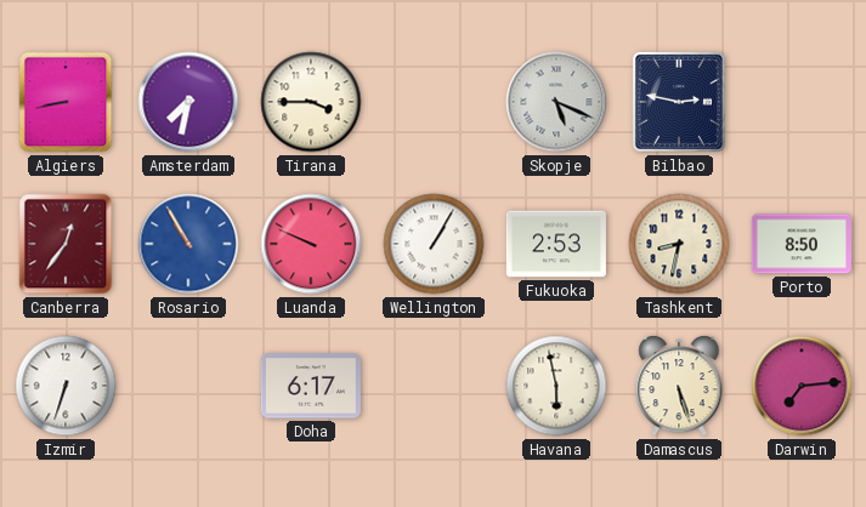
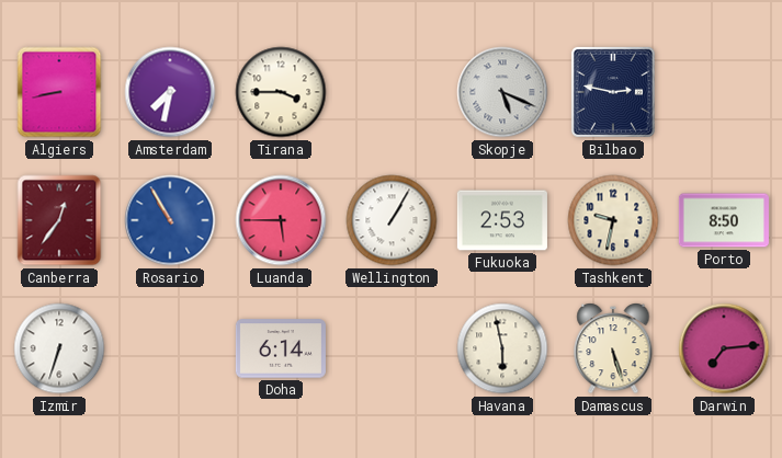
Luanda: 9:49 -> 5:45 (281, 220)
Tashkent: 8:32 -> 9:32 (613, 220)
Doha: 6:17 -> 6:14 (281, 348)
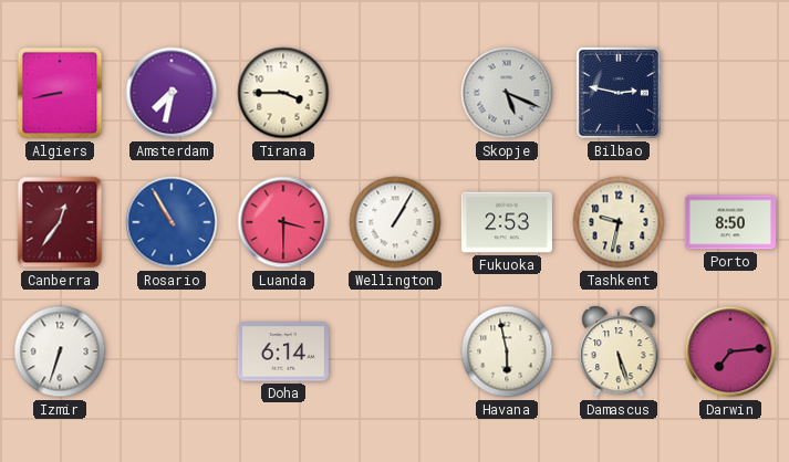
Luanda: 5:45 -> 3:30 (283, 222)
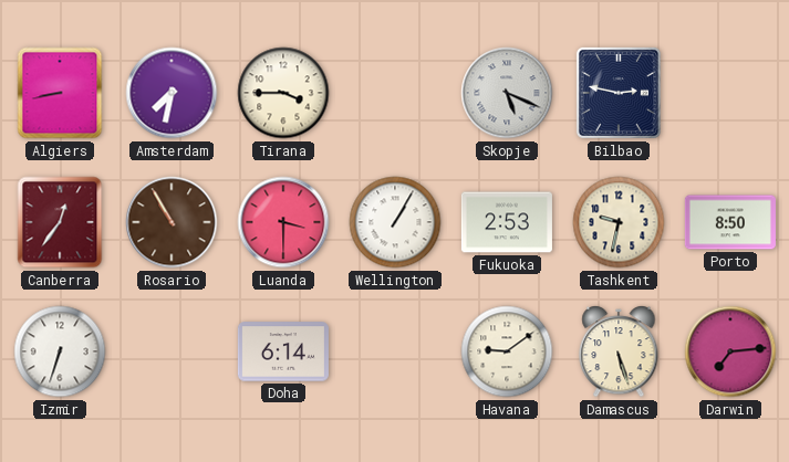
Rosario dial: blue -> brown (172, 222)
Havana: 5:58 -> 9:09 (507, 351)
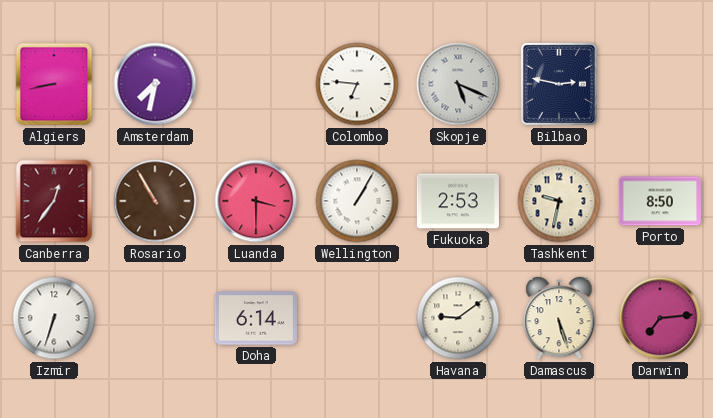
Tirana: 3:45 -> none (283, 93)
Colombo: none -> 6:46 (357, 84)
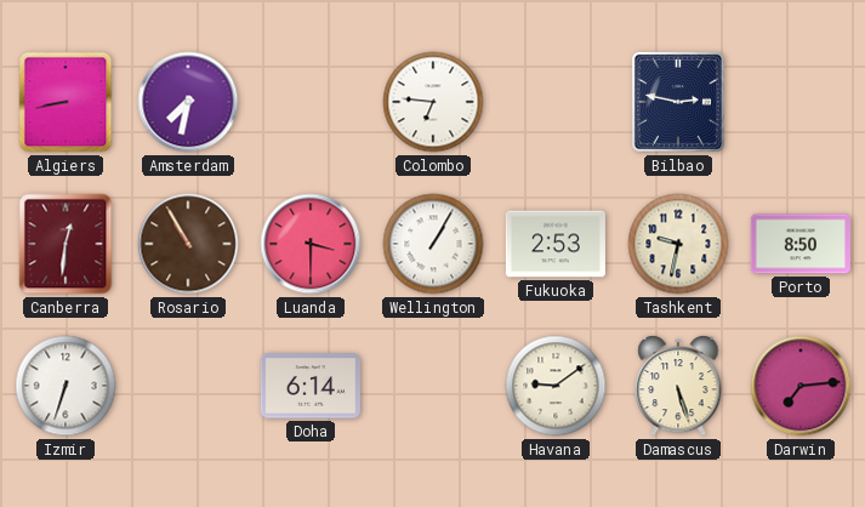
Skopje: 5:19 -> none (458, 84)
Canberra: 12:36 -> 12:31 (66, 244)
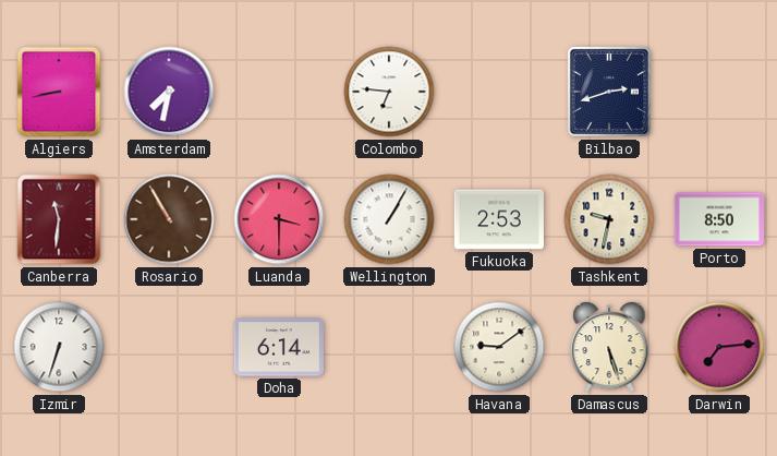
Bilbao: 2:47 -> 2:42 (609, 92)
Canberra: 12:31 -> 11:31 (59, 219)
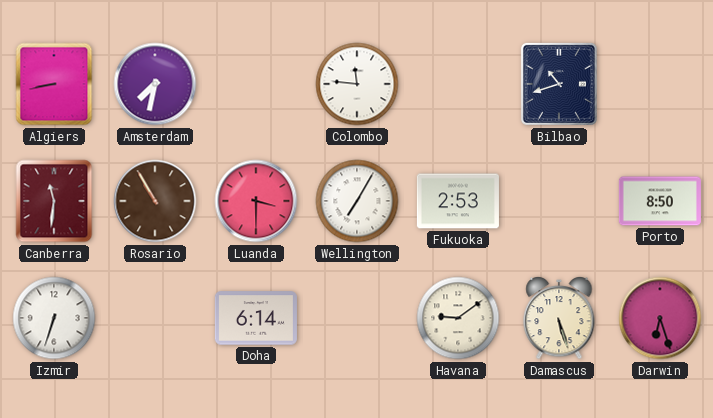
Colombo: 6:46 -> 11:46 (357, 84)
Bilbao: 2:42 -> 10:42 (559, 84)
Wellington: 1:05 -> 7:05 (357, 201)
Tashkent: 9:32 -> none (609, 219)
Darwin: 7:14 -> 6:27 (660, 318)
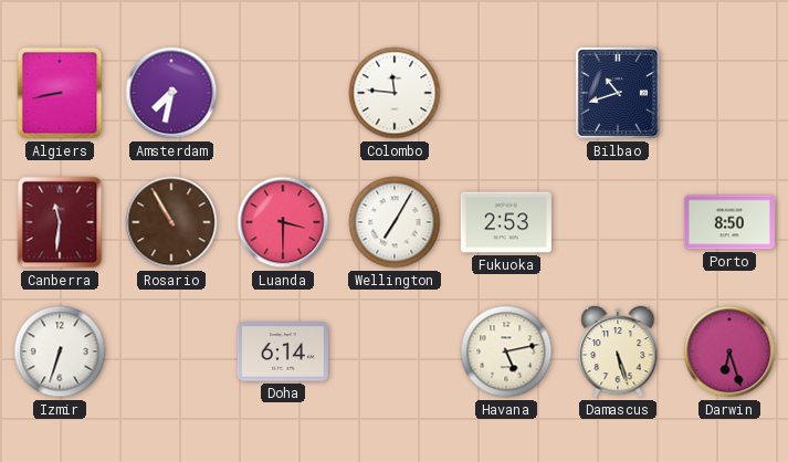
Havana: 9:09 -> 5:13 (506, 351)
